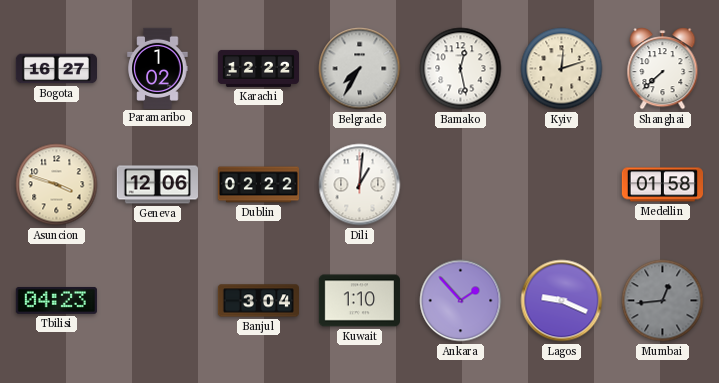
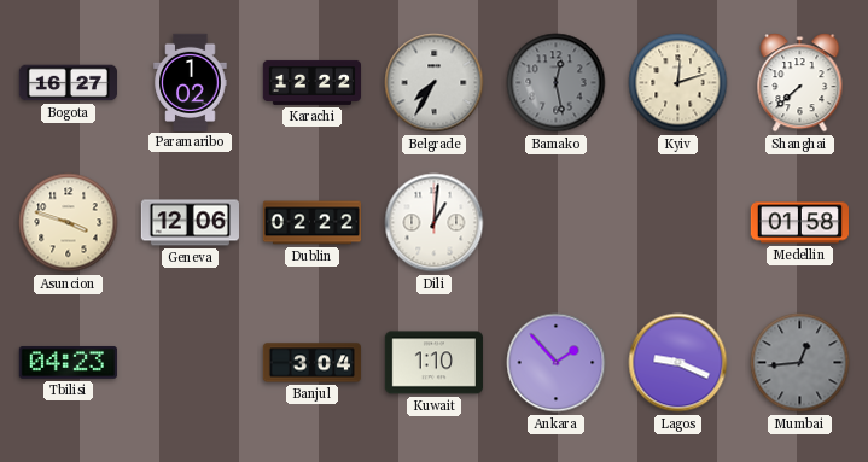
Bamako dial: white -> grey (557, 83)
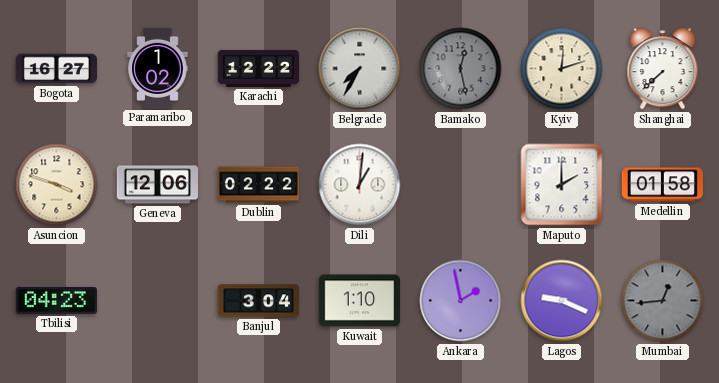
Maputo: none -> 2:00 (562, 185)
Ankara: 1:53 -> 1:58 (461, 301)
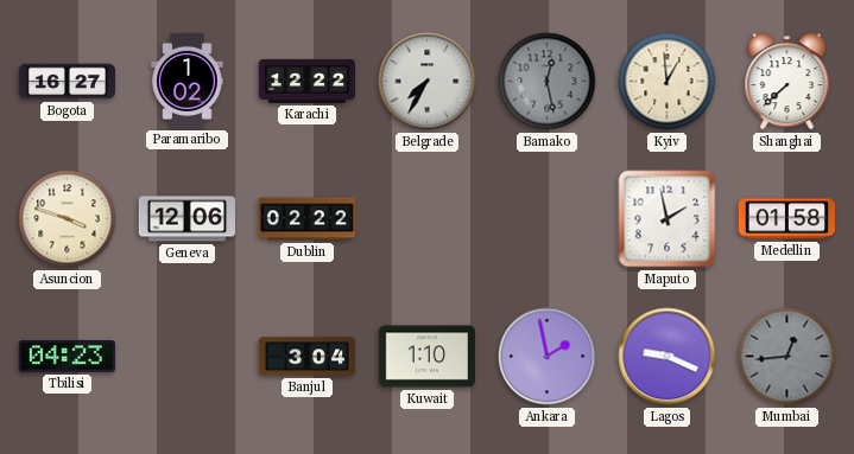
Kyiv: 12:12 -> 12:59 (668, 82)
Dili: 1:01 -> none (360, 185)
Maputo: 2:00 -> 1:58 (668, 219)
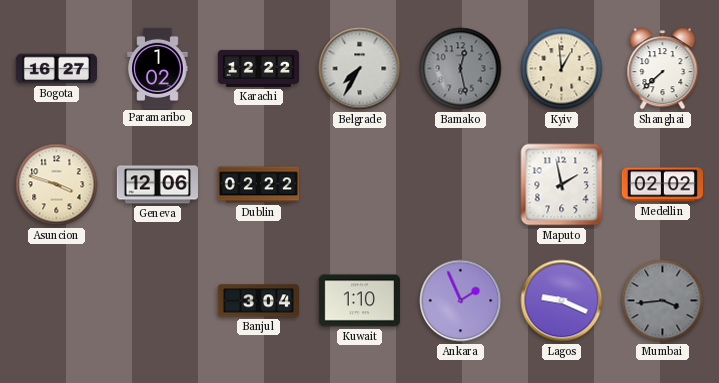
Medellin: 01:58 -> 02:02 (662, 185)
Tbilisi: 04:23 -> none (67, 357)
Ankara: 1:58 -> 1:56 (461, 301)
Mumbai: 12:44 -> 3:44 (663, 301)
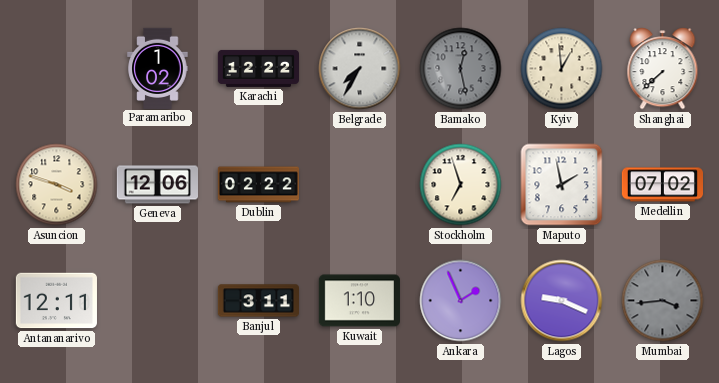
Bogota: 16:27 -> none (56, 69)
Stockholm: none -> 6:57 (461, 185)
Medellin: 02:02 -> 07:02 (662, 185)
Antananarivo: none -> 12:11 (56, 301)
Banjul: 3:04 -> 3:11 (258, 301)
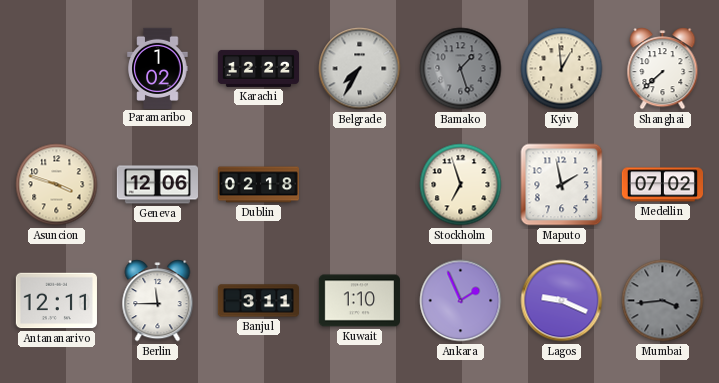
Bamako: 12:28 -> 1:27 (461, 69)
Dublin: 02:22 -> 02:18 (258, 185)
Berlin: none -> 11:45 (158, 301)
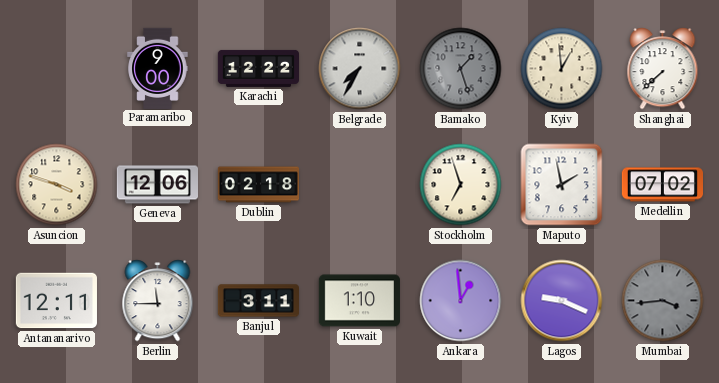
Paramaribo: 1:02 -> 9:00 (158, 68)
Ankara: 1:56 -> 12:59 (461, 301)
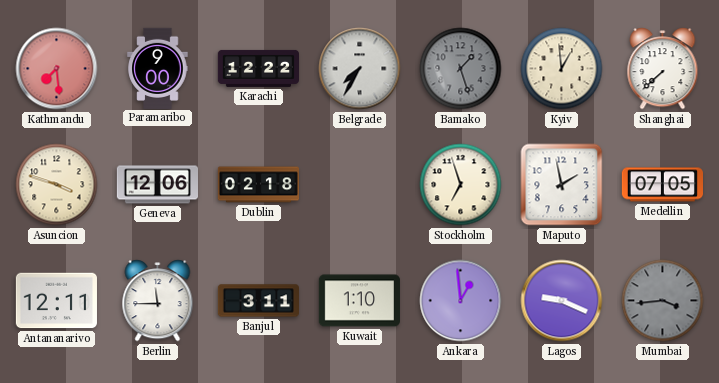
Kathmandu: none -> 7:29 (57, 69)
Medellin: 07:02 -> 07:05 (662, 185)
